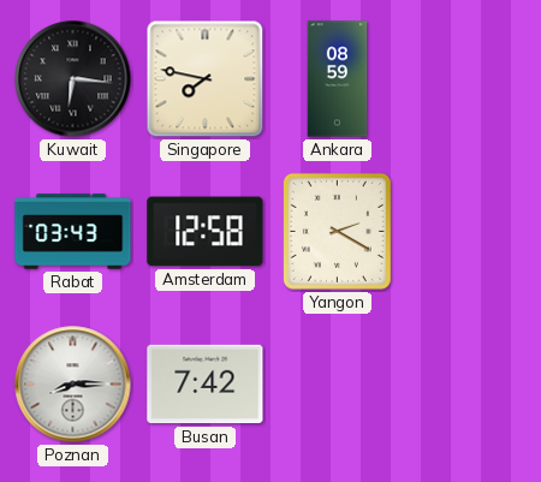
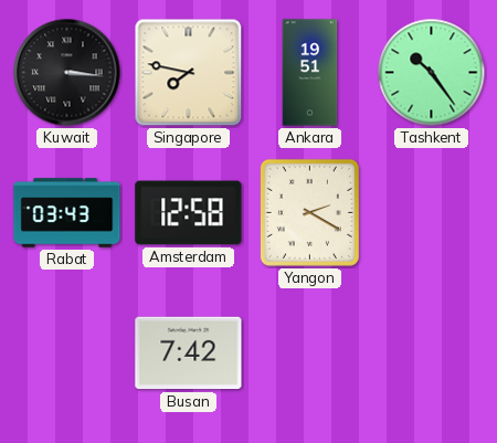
Kuwait: 6:16 -> 3:16 (67, 73)
Ankara: 08:59 -> 19:51 (310, 73)
Tashkent: none -> 10:24 (432, 73)
Poznan: 8:15 -> none (73, 385)
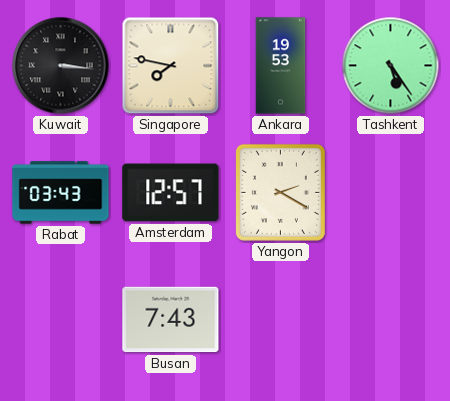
Ankara: 19:51 -> 19:53 (281, 66)
Tashkent: 10:24 -> 5:24 (391, 66)
Amsterdam: 12:58 -> 12:57 (171, 193)
Busan: 7:42 -> 7:43 (171, 320)
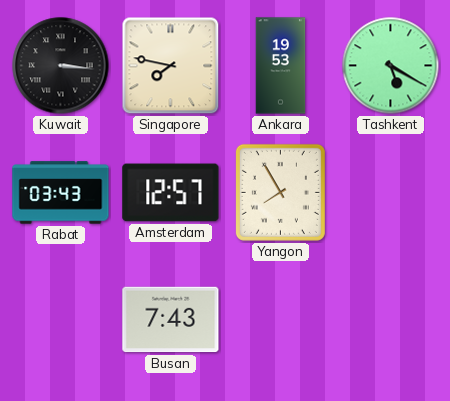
Tashkent: 5:24 -> 5:20 (391, 66)
Yangon: 2:20 -> 7:55 (280, 192)
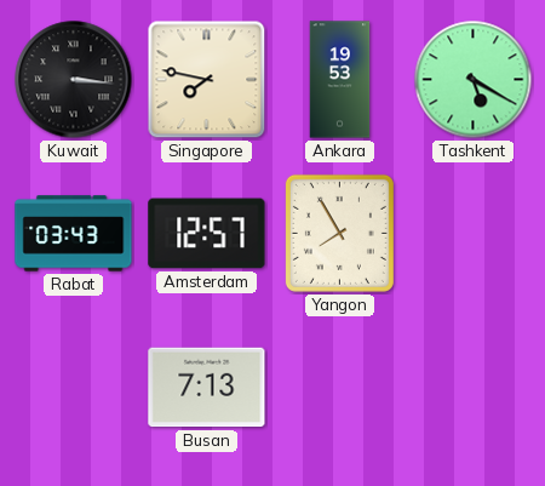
Busan: 7:43 -> 7:13 (207, 388)
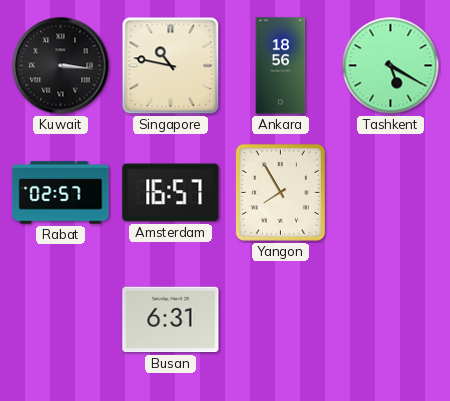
Singapore: 7:47 -> 10:47 (171, 66)
Ankara: 19:53 -> 18:56 (281, 66)
Rabat: 03:43 -> 02:57 (61, 193)
Amsterdam: 12:57 -> 16:57 (171, 193)
Busan: 7:13 -> 6:31 (171, 320)
